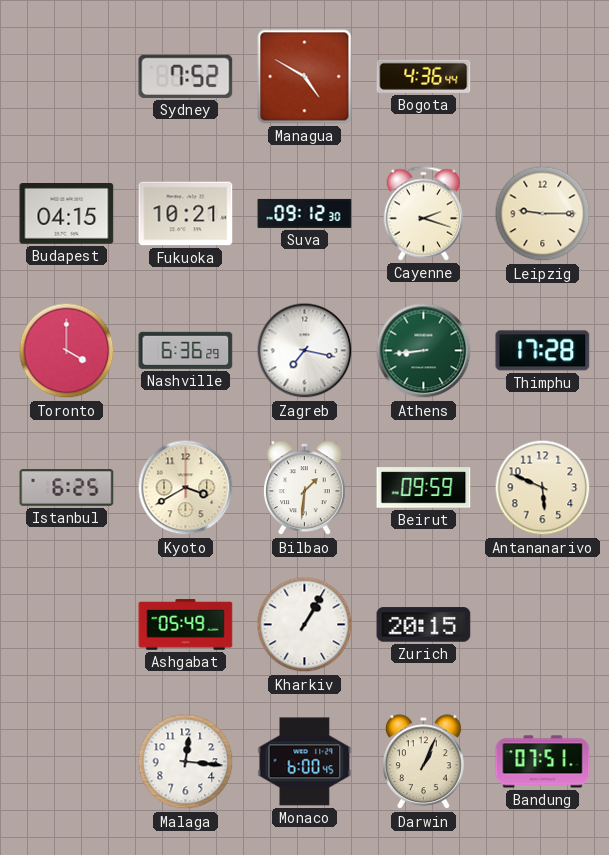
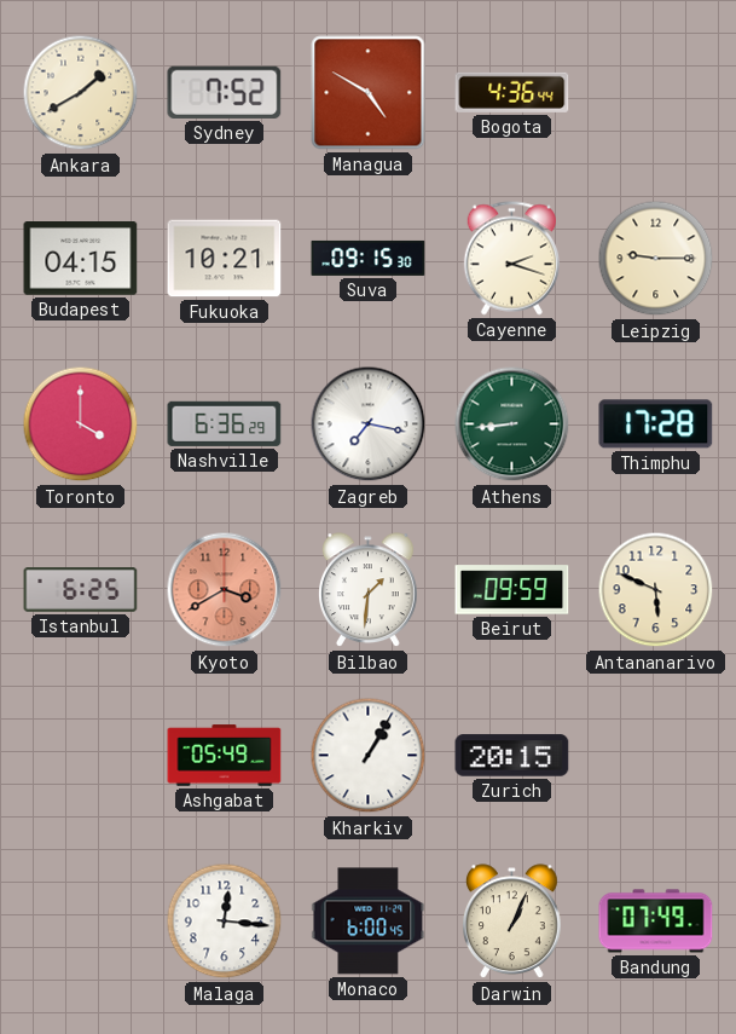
Ankara: none -> 1:40 (81, 93)
Suva: 09:12 -> 09:15 (369, 258)
Kyoto dial: cream -> salmon (225, 590)
Bandung: 07:51 -> 07:49 (656, 922)
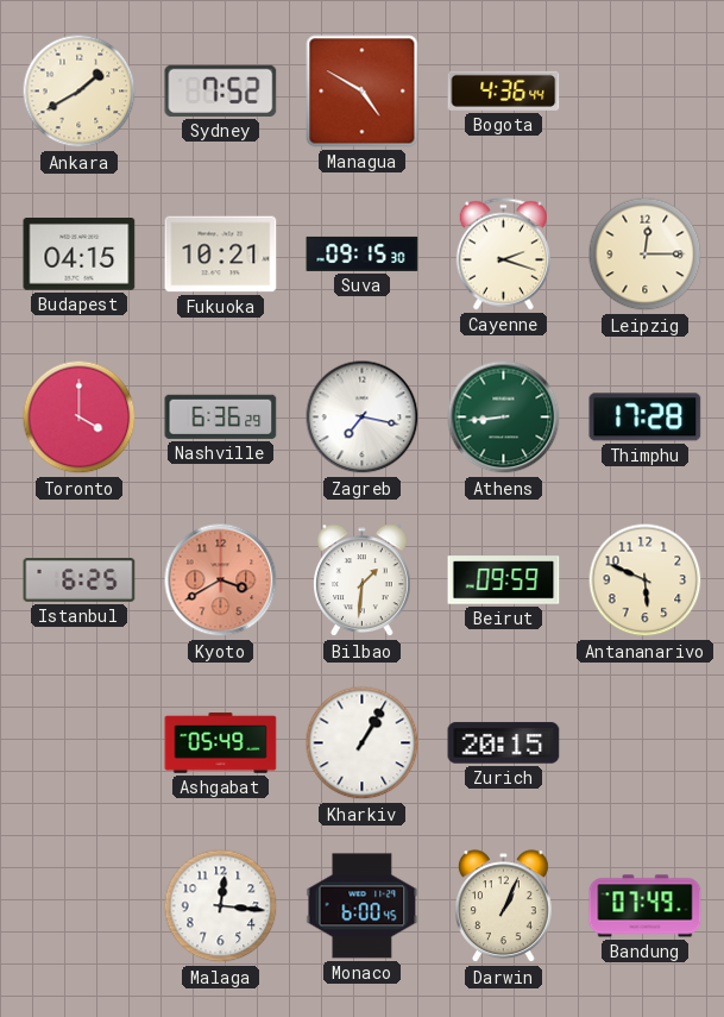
Leipzig: 9:15 -> 12:15 (646, 255)
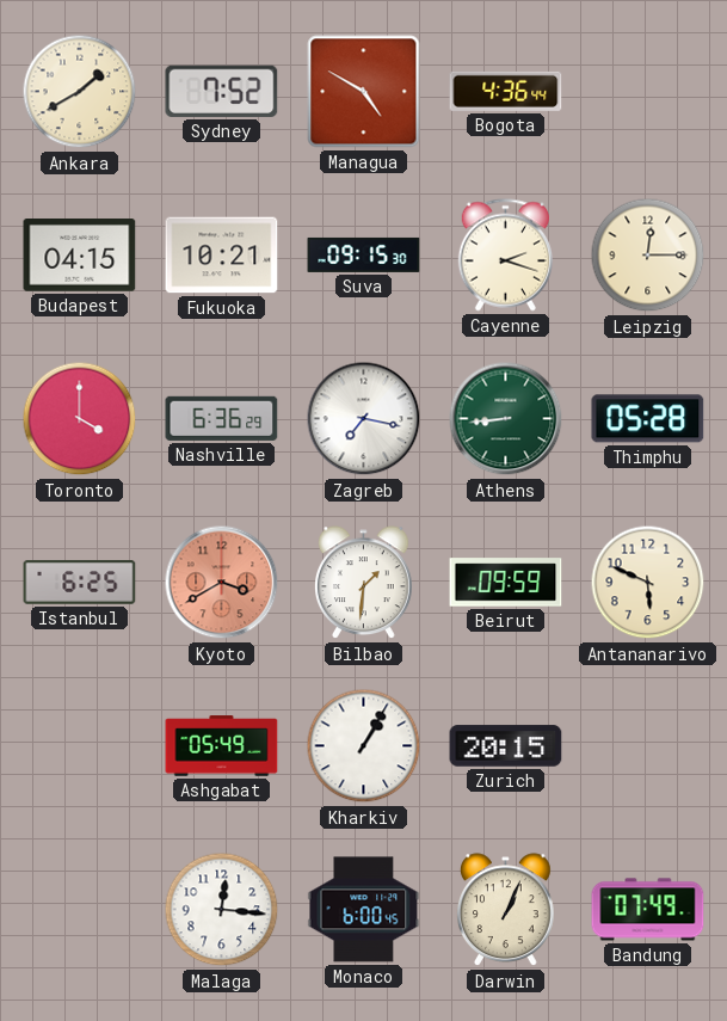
Thimphu: 17:28 -> 05:28 (648, 419)
